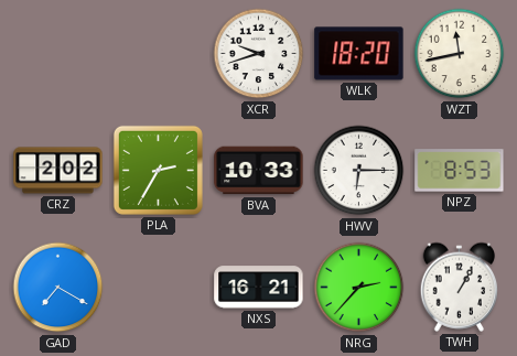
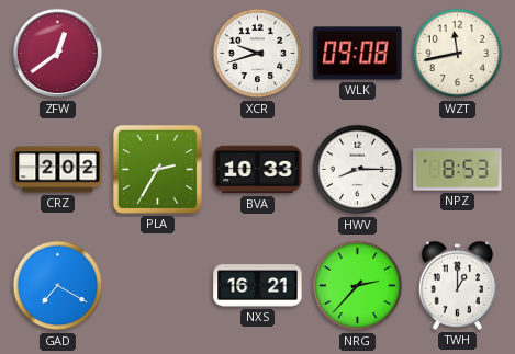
ZFW: none -> 12:39 (58, 54)
WLK: 18:20 -> 09:08 (358, 54)
HWV: 6:15 -> 8:15 (358, 170)
TWH: 1:05 -> 1:00 (458, 285)
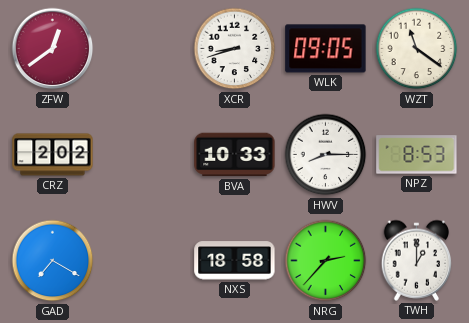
XCR: 9:42 -> 8:42 (235, 49)
WLK: 09:08 -> 09:05 (326, 49)
WZT: 11:43 -> 11:21 (417, 49)
PLA: 2:35 -> none (157, 169)
NXS: 16:21 -> 18:58 (235, 261)
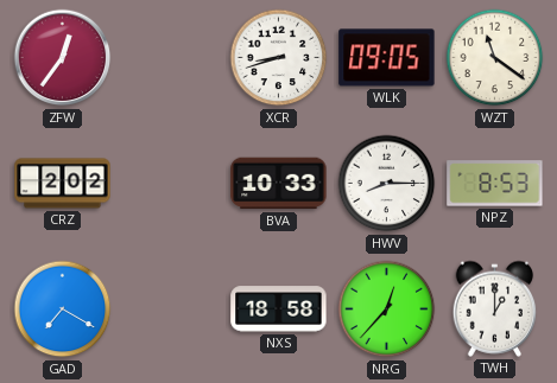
ZFW: 12:39 -> 12:36 (63, 58)
NRG: 2:37 -> 12:37 (387, 309)
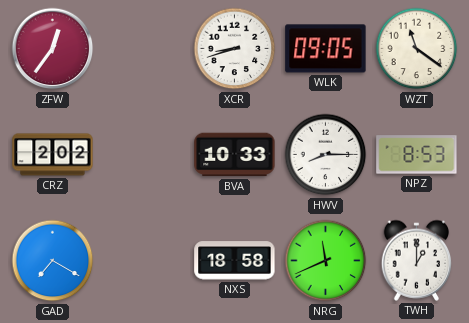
NRG: 12:37 -> 11:41 (326, 261)
